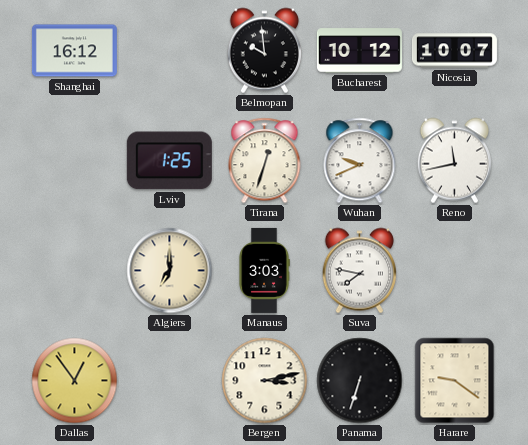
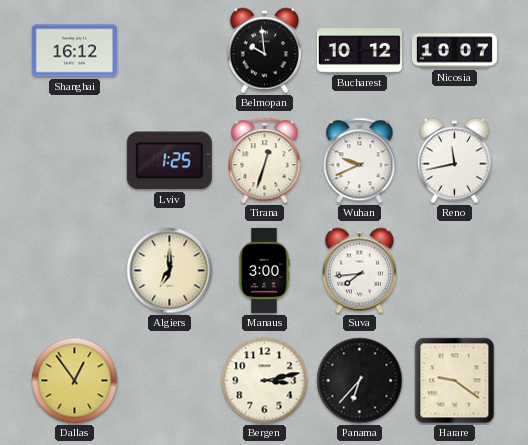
Manaus: 3:03 -> 3:00 (264, 270)
Suva: 7:47 -> 7:44 (359, 271)
Panama: 6:33 -> 6:37 (360, 381)
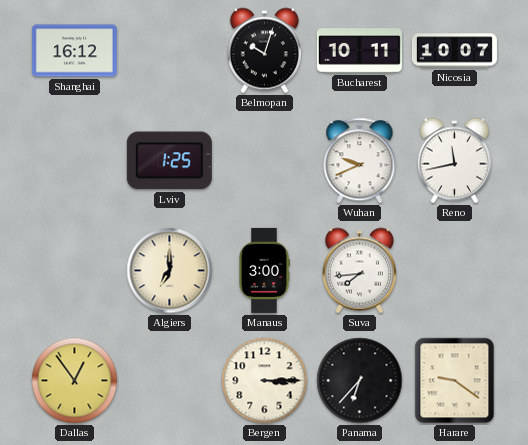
Belmopan: 9:59 -> 10:03 (264, 51)
Bucharest: 10:12 -> 10:11 (359, 51)
Tirana: 12:33 -> none (265, 161)
Bergen: 3:13 -> 3:15 (265, 381)
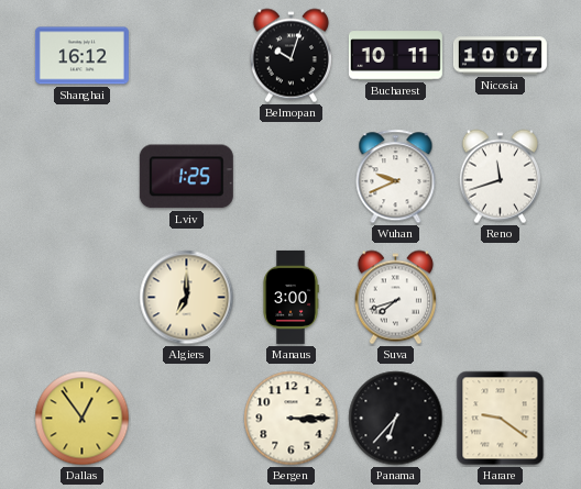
Reno: 11:43 -> 11:42 (500, 177)
Suva: 7:44 -> 7:42 (395, 298)
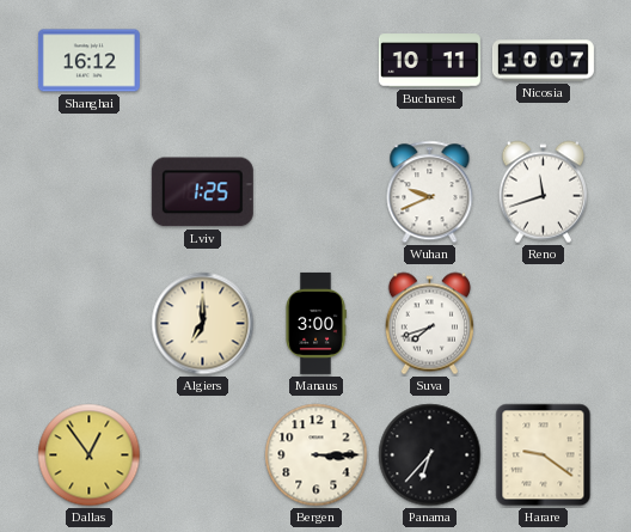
Belmopan: 10:03 -> none (290, 56)
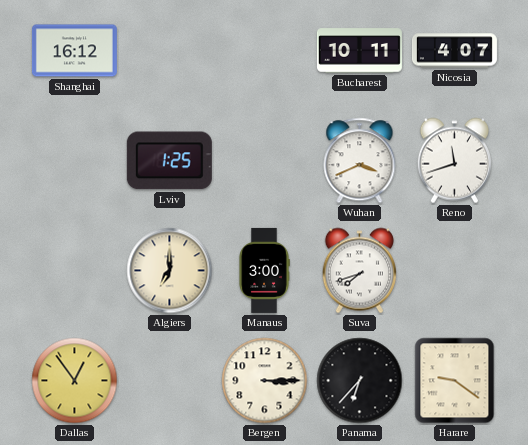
Nicosia: 10:07 -> 4:07 (454, 51)
Wuhan: 9:41 -> 3:41 (360, 161)
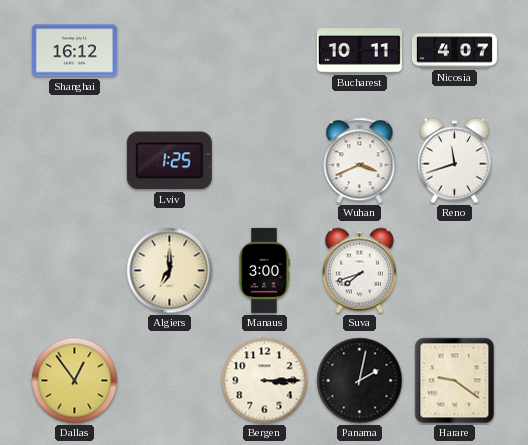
Panama: 6:37 -> 2:02 (360, 381)
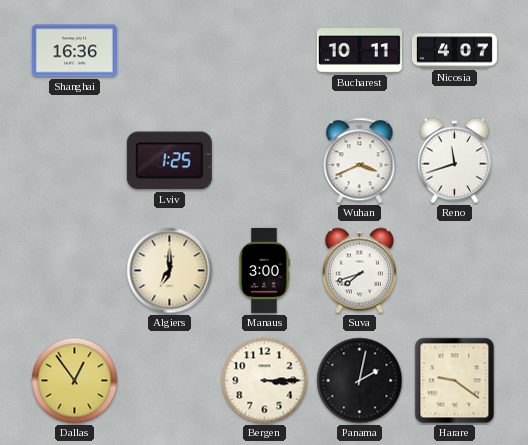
Shanghai: 16:12 -> 16:36 (74, 51)
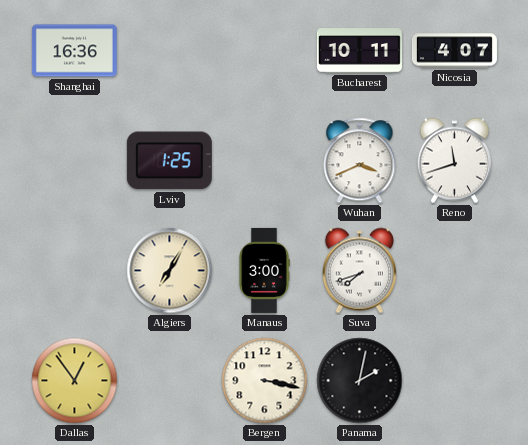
Algiers: 7:00 -> 7:05 (170, 271)
Bergen: 3:15 -> 3:17 (265, 381)
Harare: 9:21 -> none (455, 381)
